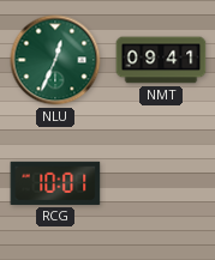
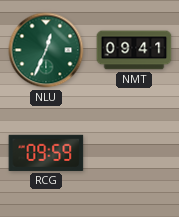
RCG: 10:01 -> 09:59 (46, 153)
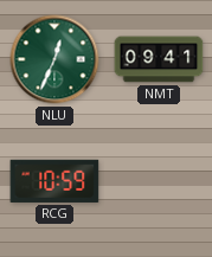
RCG: 09:59 -> 10:59 (54, 181)
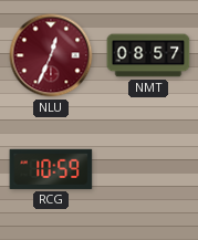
NLU dial: green -> burgundy (51, 55)
NMT: 09:41 -> 08:57 (148, 55)
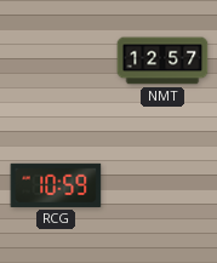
NLU: 12:34 -> none (51, 55)
NMT: 08:57 -> 12:57 (162, 61)
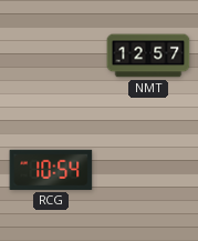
RCG: 10:59 -> 10:54 (51, 170)
